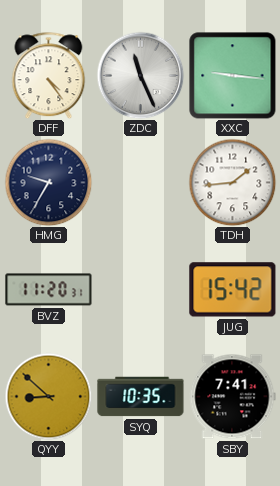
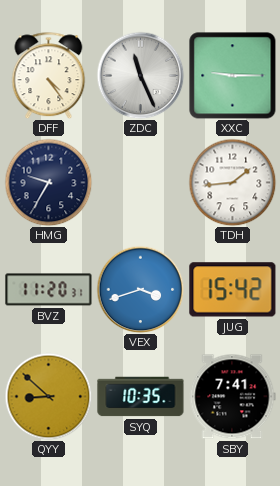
XXC: 9:16 -> 9:15 (233, 76)
VEX: none -> 3:42 (140, 289)
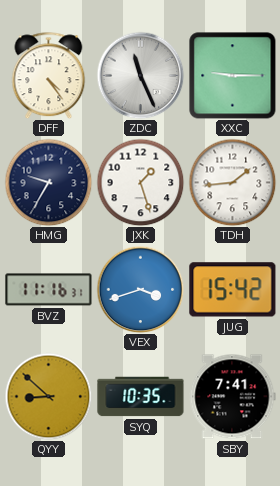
JXK: none -> 1:27 (140, 182)
BVZ: 11:20 -> 11:16 (49, 290)
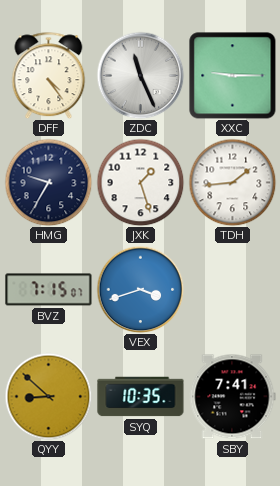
BVZ: 11:16 -> 7:15 (49, 290)
JUG: 15:42 -> none (233, 290)
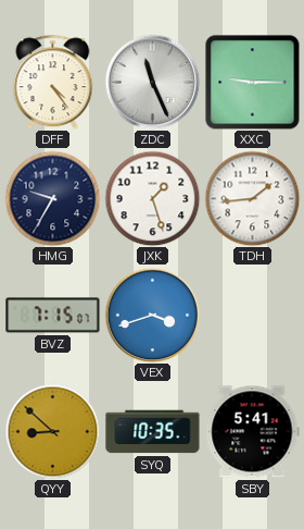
SBY: 7:41 -> 5:41 (252, 432)
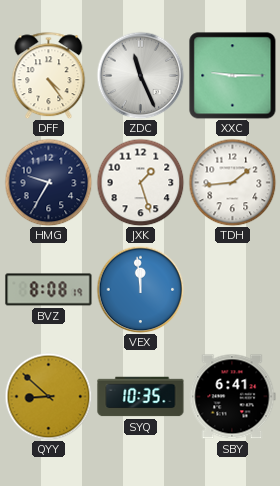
BVZ: 7:15 -> 8:08 (49, 290)
VEX: 3:42 -> 11:59 (140, 289)
SBY: 5:41 -> 6:41 (232, 397)
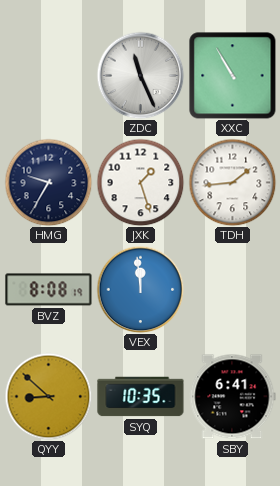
DFF: 4:24 -> none (49, 75)
XXC: 9:15 -> 10:55 (233, 76)
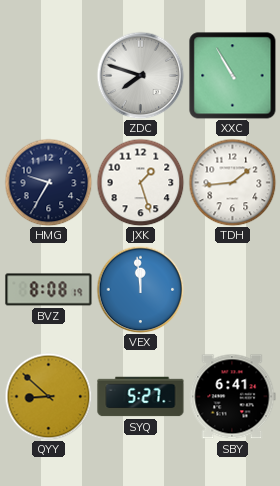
ZDC: 11:26 -> 7:48 (140, 75)
SYQ: 10:35 -> 5:27 (141, 397)
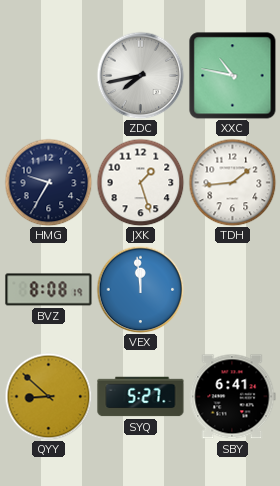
ZDC: 7:48 -> 7:43 (140, 75)
XXC: 10:55 -> 10:47 (233, 76)
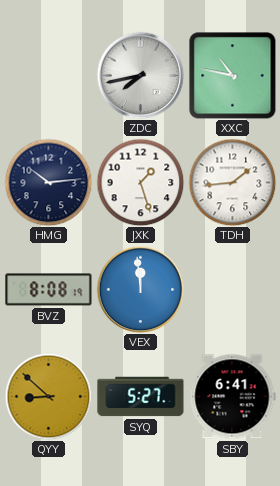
HMG: 9:35 -> 10:14 (48, 182)
